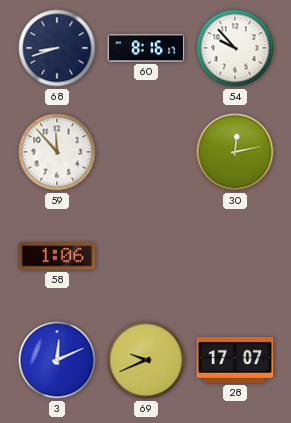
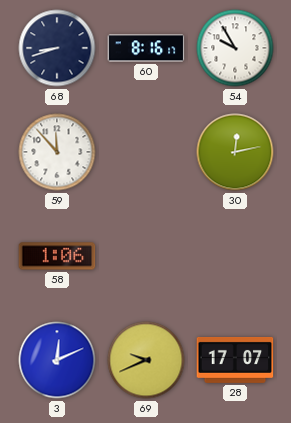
54: 9:53 -> 9:55 (235, 48)
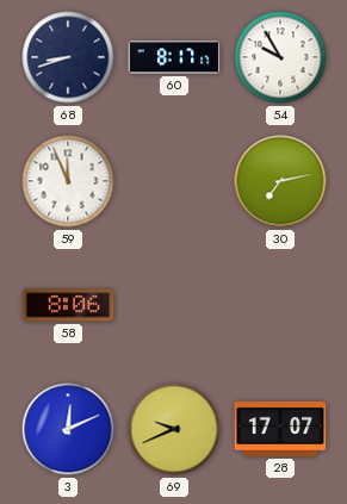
60: 8:16 -> 8:17 (174, 57)
59: 11:53 -> 11:56 (68, 181)
30: 12:13 -> 7:13 (280, 181)
58: 1:06 -> 8:06 (68, 305)
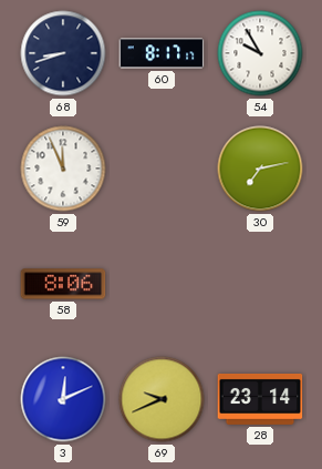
28: 17:07 -> 23:14 (260, 399)
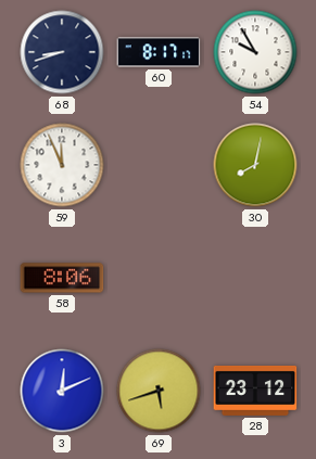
30: 7:13 -> 8:02 (255, 165)
69: 9:41 -> 5:42 (159, 391)
28: 23:14 -> 23:12 (255, 391)
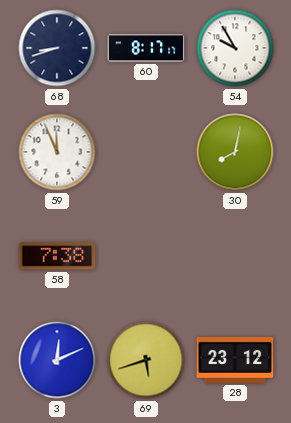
58: 8:06 -> 7:38 (57, 256)
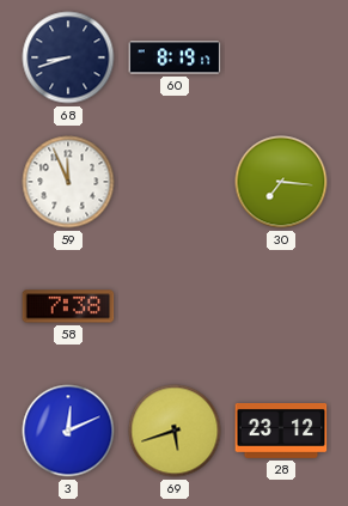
60: 8:17 -> 8:19 (175, 57)
54: 9:55 -> none (235, 48)
30: 8:02 -> 7:16 (281, 182)
